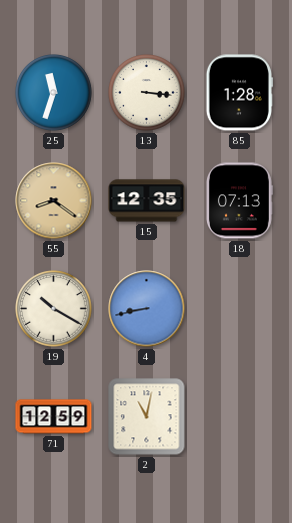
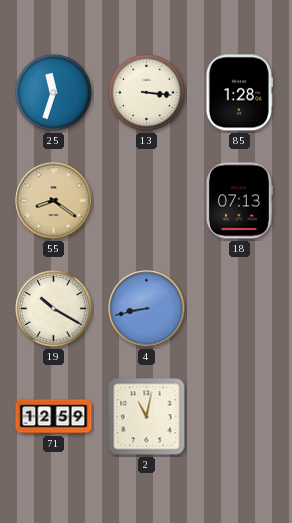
15: 12:35 -> none (147, 201)
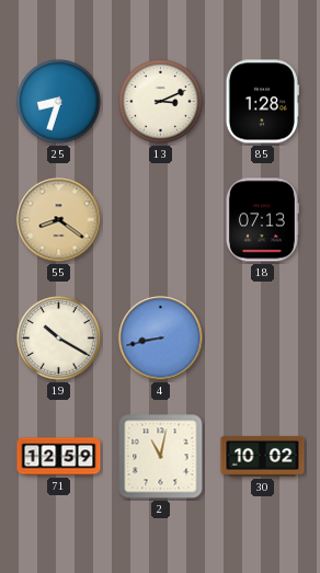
25: 11:33 -> 8:33 (59, 102)
13: 3:16 -> 3:11 (161, 102)
30: none -> 10:02 (263, 456)
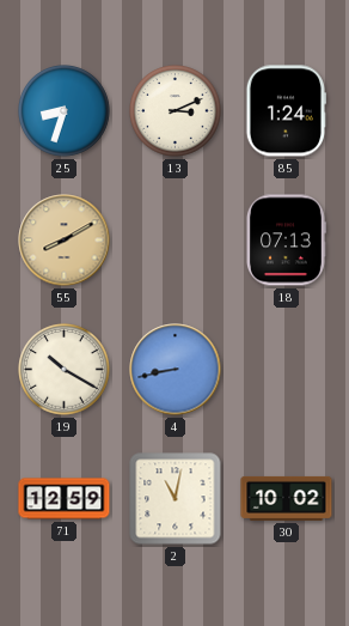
85: 1:28 -> 1:24 (286, 111)
55: 8:21 -> 8:10 (65, 241)
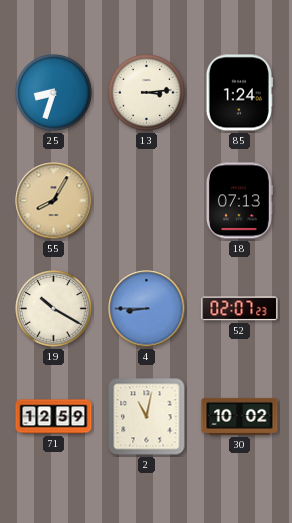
13: 3:11 -> 3:14 (147, 93)
55: 8:10 -> 8:05 (54, 201)
4: 8:43 -> 8:45 (147, 309)
52: none -> 02:07 (240, 309)
